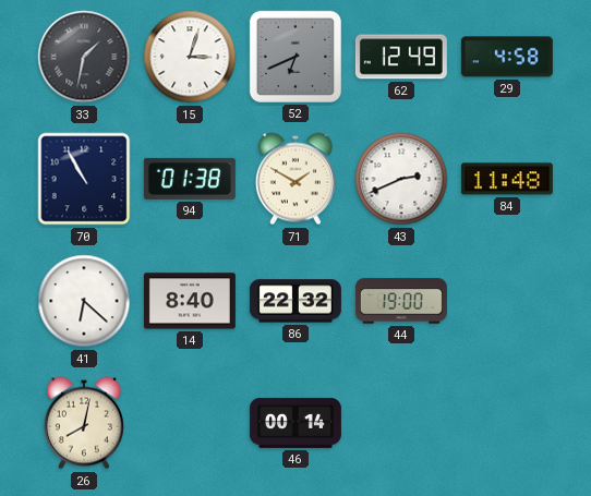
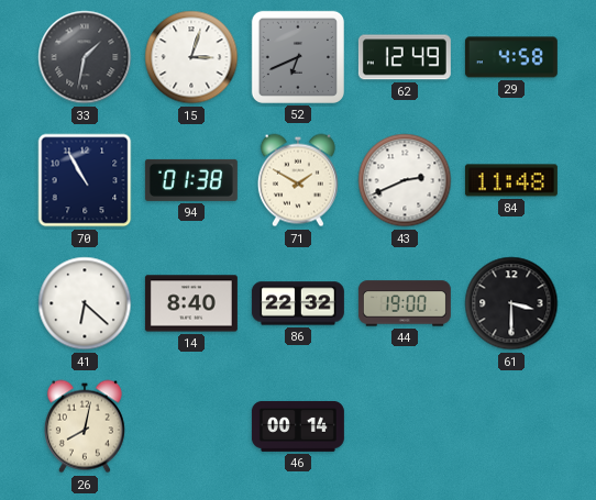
61: none -> 3:30 (511, 303)
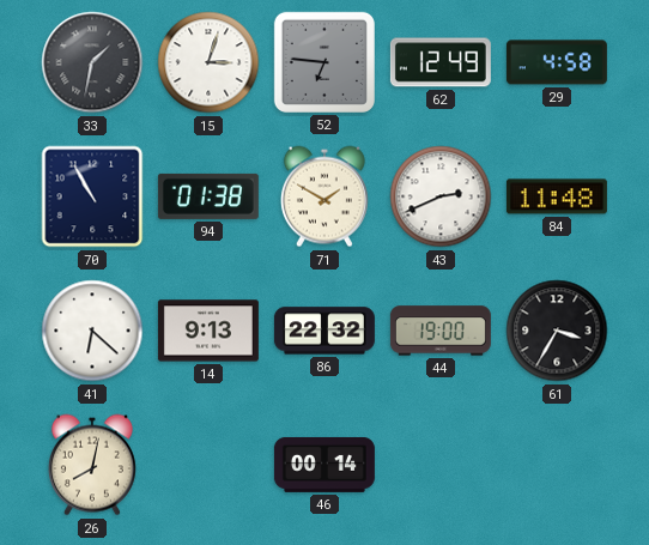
52: 6:41 -> 6:46 (324, 62)
14: 8:40 -> 9:13 (208, 331)
61: 3:30 -> 3:35 (557, 331)
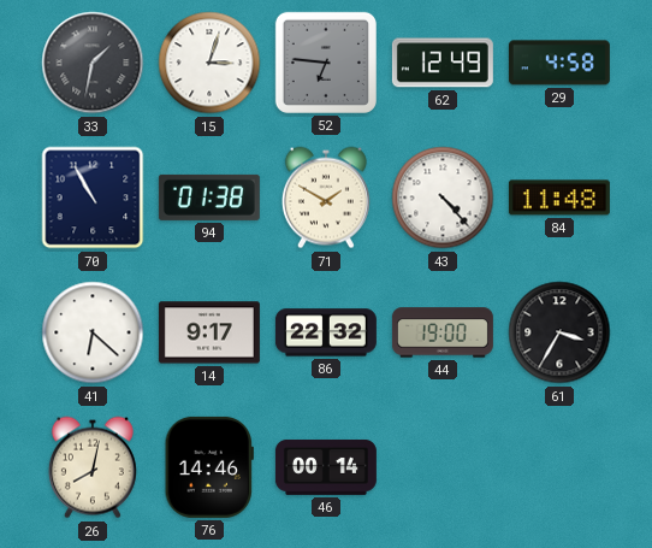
43: 2:41 -> 4:23 (443, 198)
14: 9:13 -> 9:17 (209, 332)
76: none -> 14:46 (209, 467)
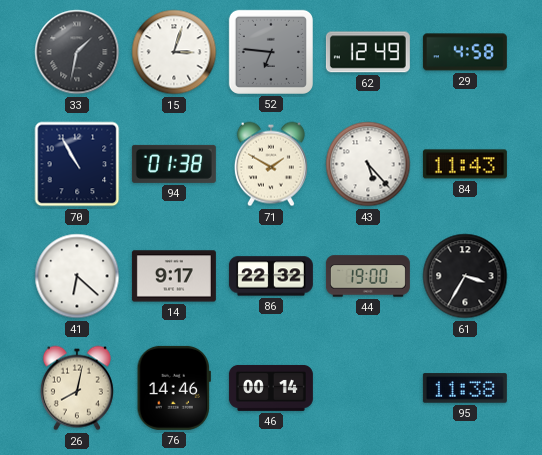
43: 4:23 -> 5:23 (368, 164)
84: 11:48 -> 11:43 (465, 164)
95: none -> 11:38 (465, 388)
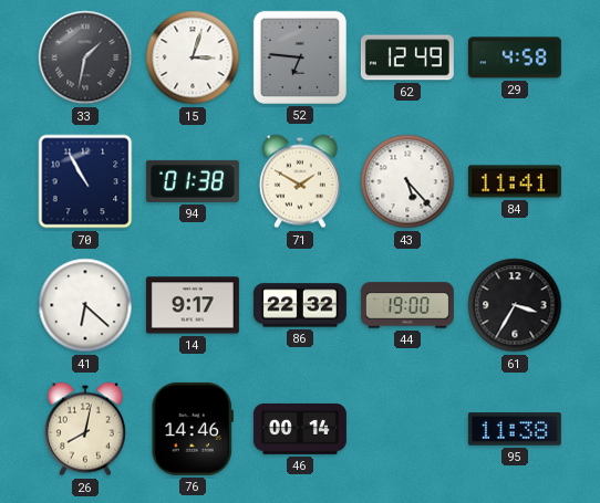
84: 11:43 -> 11:41 (515, 181)
